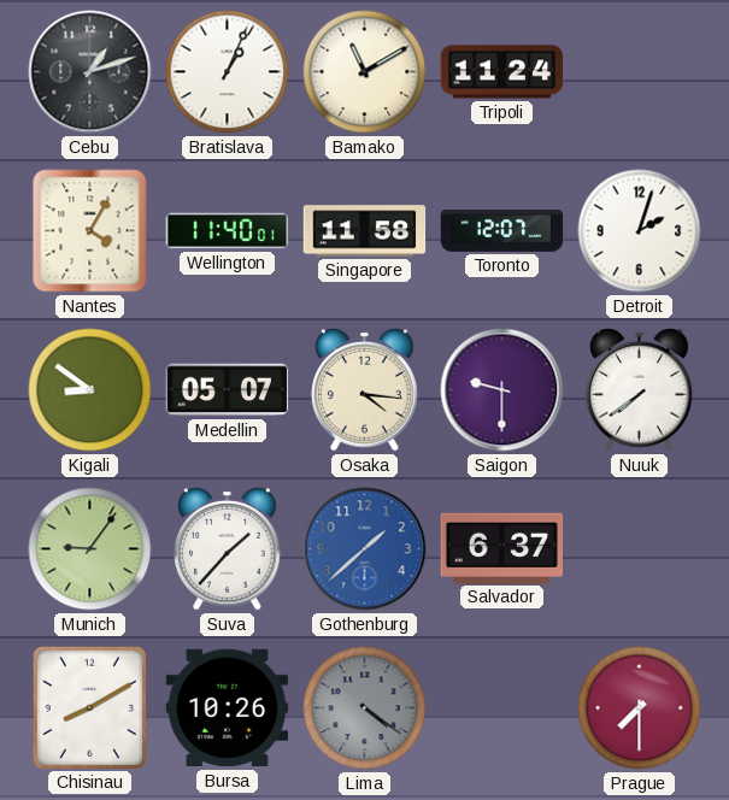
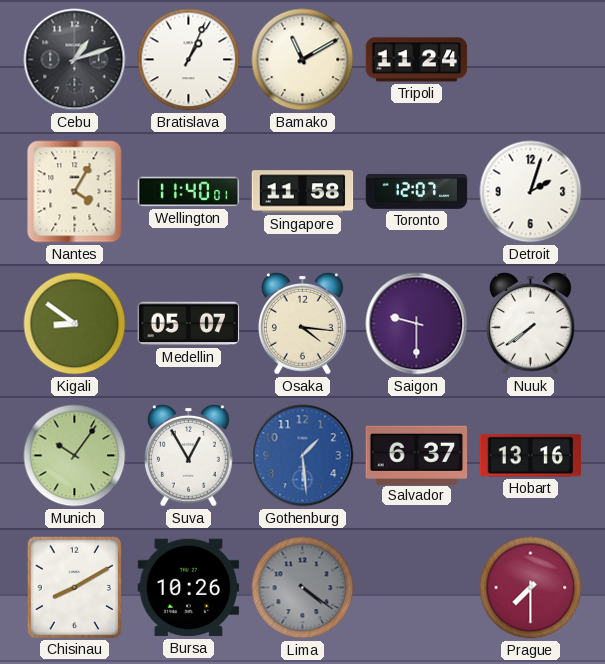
Munich: 9:06 -> 10:06 (75, 456)
Suva: 1:37 -> 12:55 (188, 455)
Gothenburg: 1:38 -> 1:29 (303, 456)
Hobart: none -> 13:16 (531, 456)
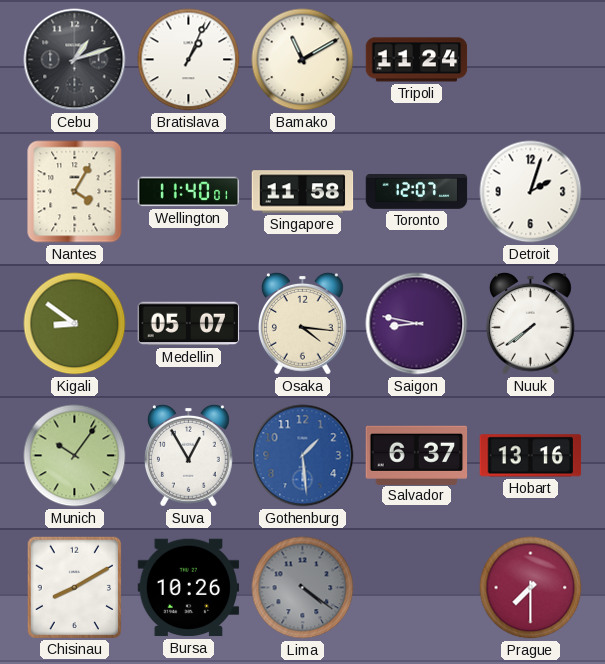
Saigon: 9:30 -> 8:47 (417, 324)
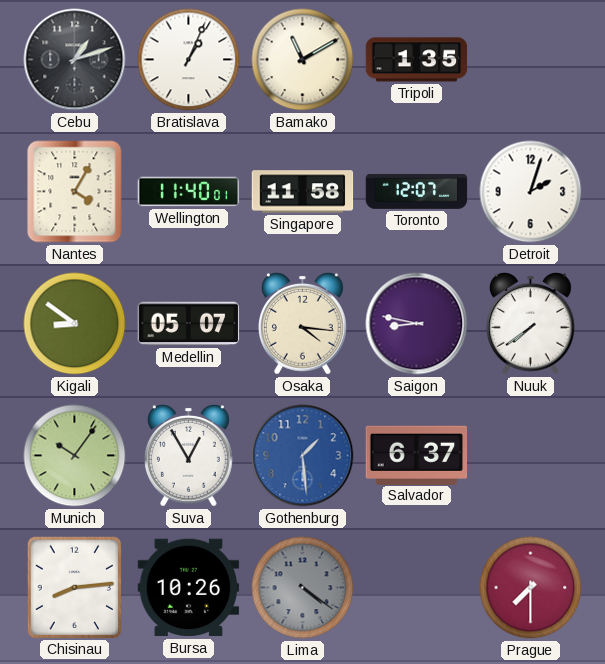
Tripoli: 11:24 -> 1:35 (417, 60)
Hobart: 13:16 -> none (531, 456)
Chisinau: 8:10 -> 8:14 (74, 587)
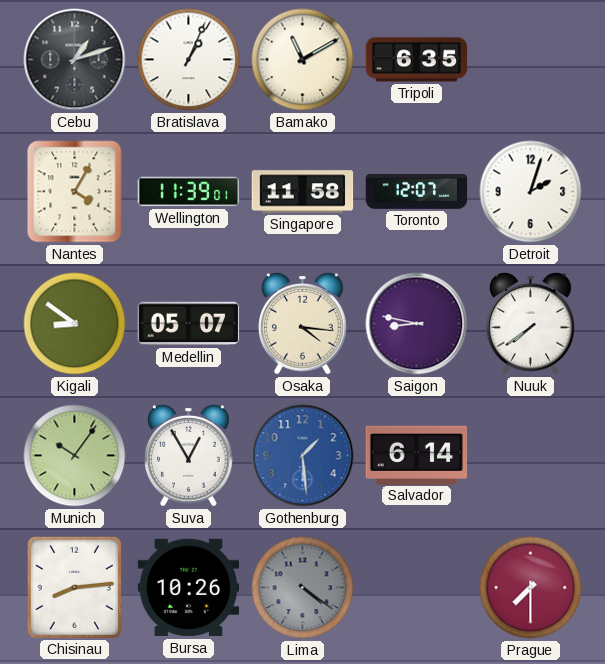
Tripoli: 1:35 -> 6:35 (417, 60)
Wellington: 11:40 -> 11:39 (189, 192)
Salvador: 6:37 -> 6:14 (417, 455)
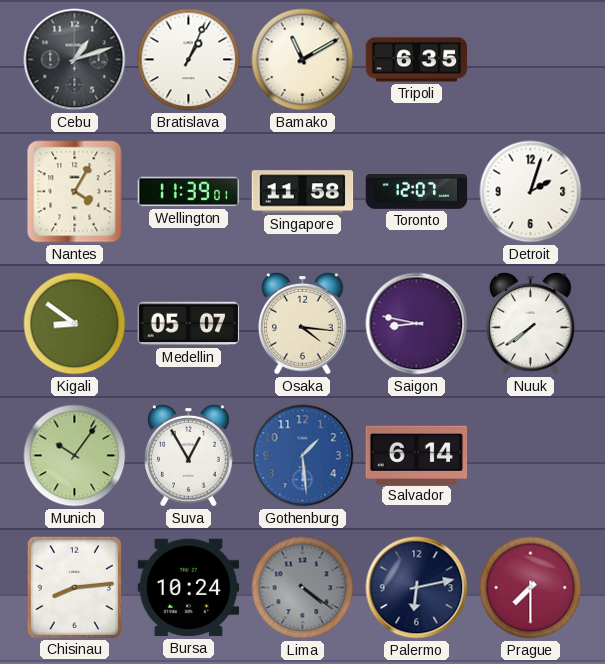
Bursa: 10:26 -> 10:24 (189, 588)
Palermo: none -> 6:13 (417, 588)
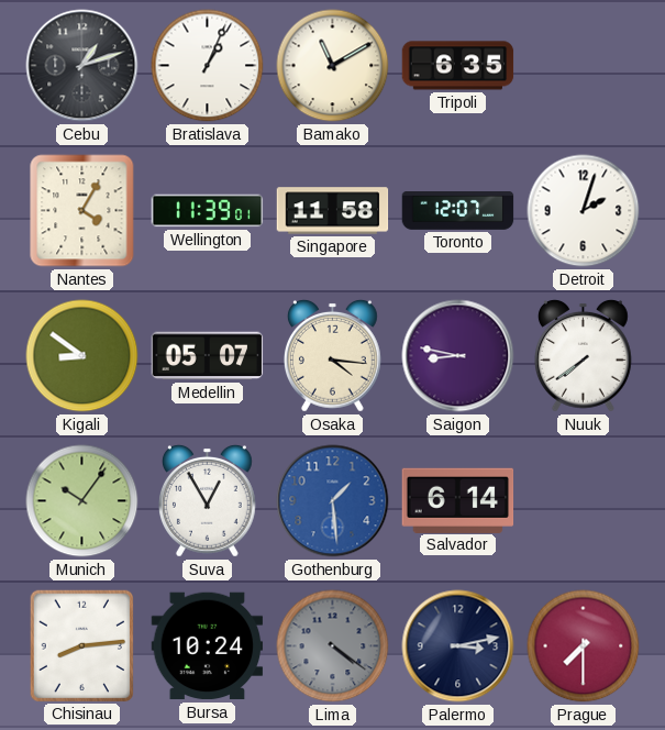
Palermo: 6:13 -> 3:13 (458, 646)
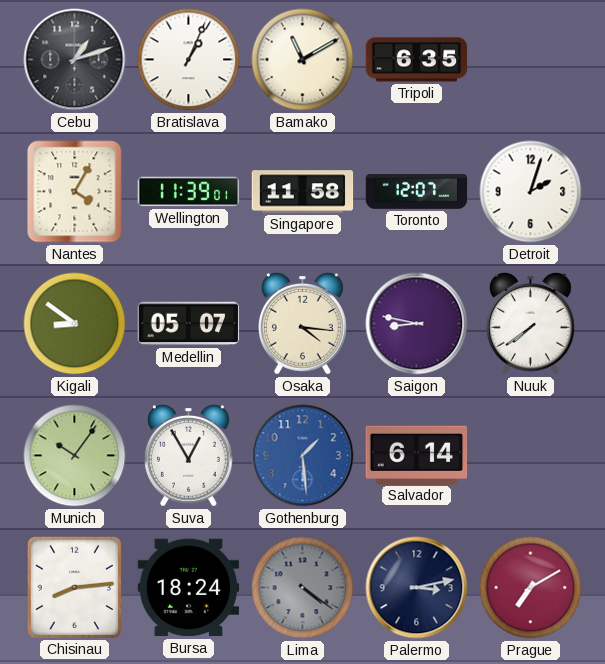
Bursa: 10:24 -> 18:24 (189, 588)
Prague: 7:30 -> 7:10 (531, 588)
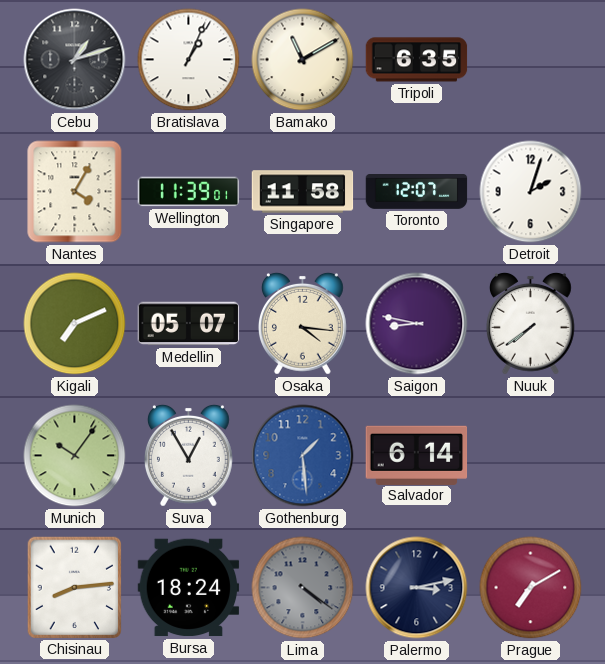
Kigali: 8:51 -> 7:11 (75, 324)
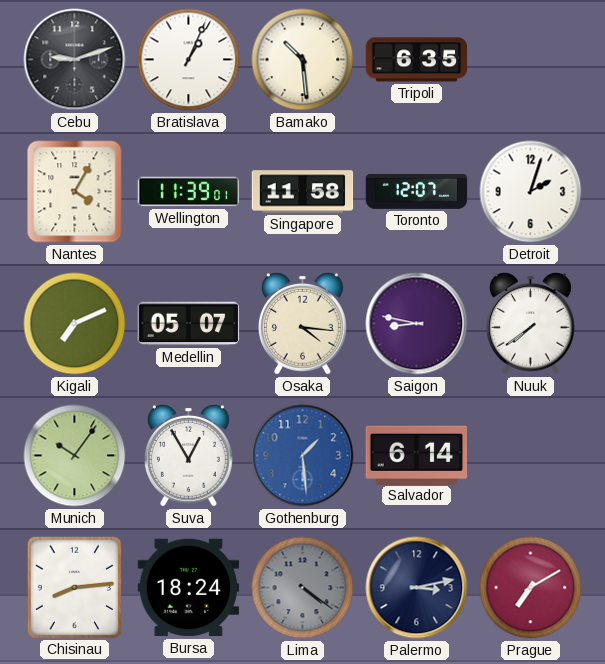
Cebu: 1:12 -> 9:12 (75, 60)
Bamako: 11:10 -> 10:29 (303, 60)
